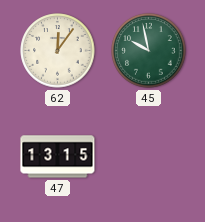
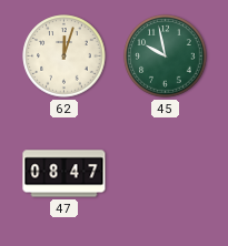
62: 12:06 -> 12:03 (65, 57)
47: 13:15 -> 08:47 (65, 174)
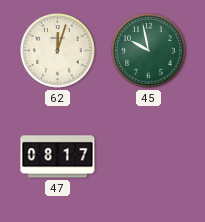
47: 08:47 -> 08:17 (58, 157)
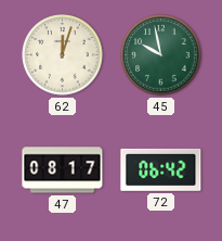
72: none -> 06:42 (161, 169)
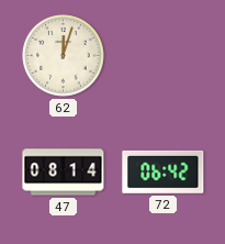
45: 9:58 -> none (161, 55)
47: 08:17 -> 08:14 (64, 173)
